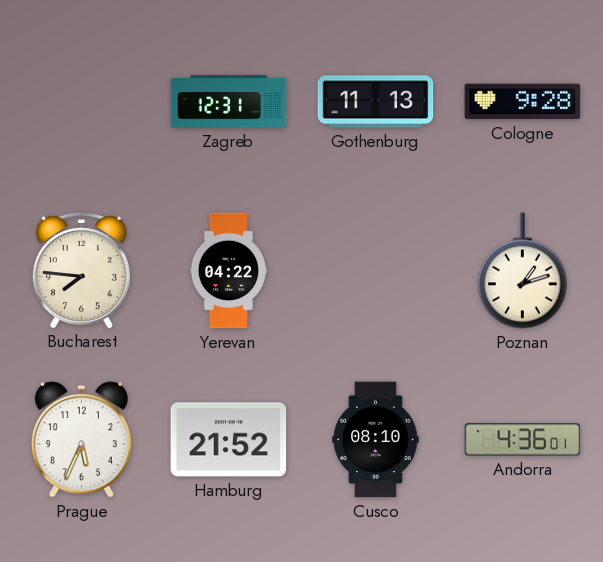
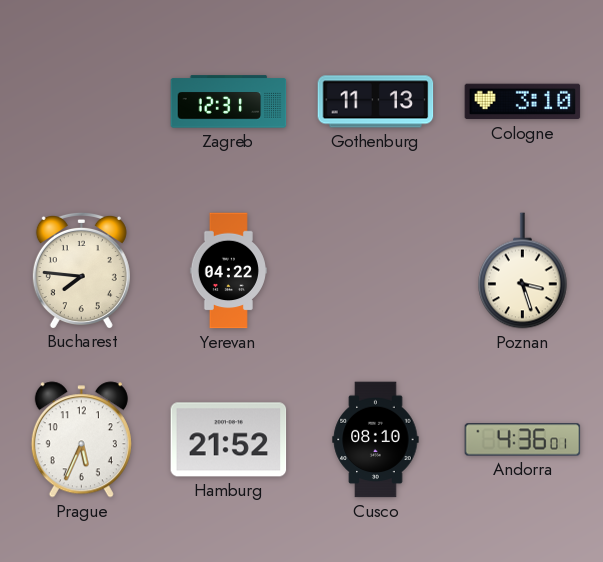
Cologne: 9:28 -> 3:10 (523, 102)
Poznan: 1:12 -> 3:27 (523, 271)
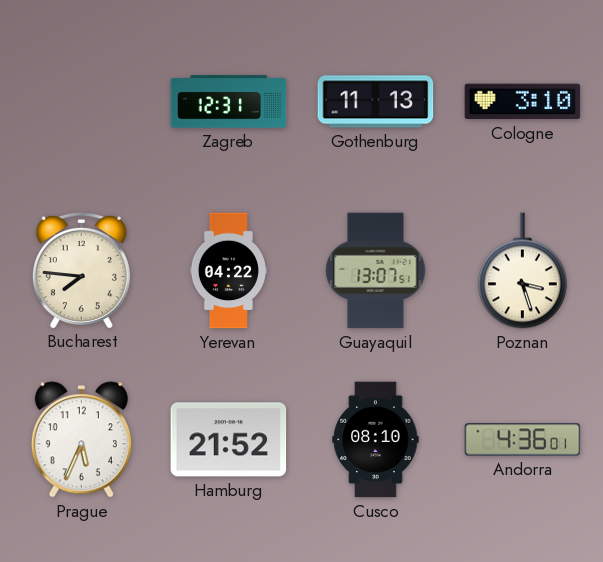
Guayaquil: none -> 13:07 (376, 271)
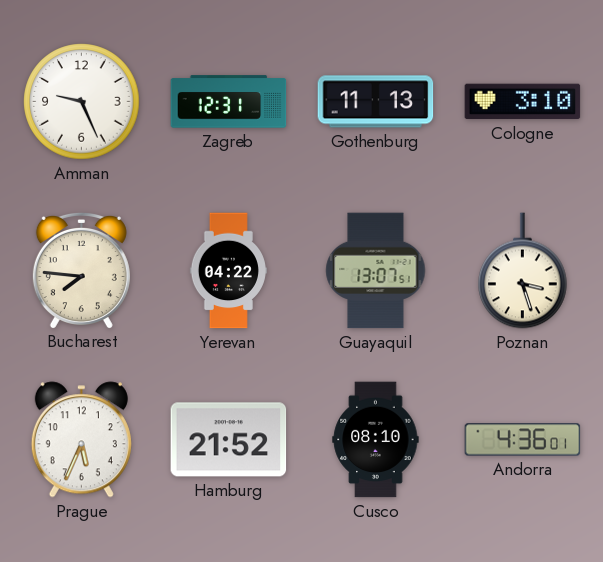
Amman: none -> 9:26 (82, 102)
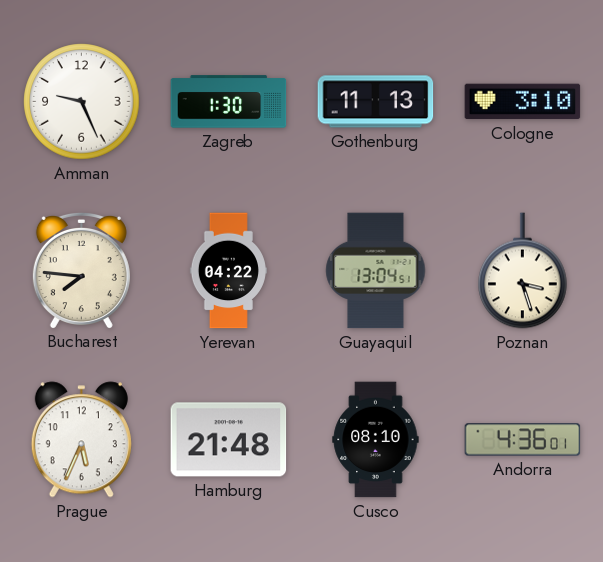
Zagreb: 12:31 -> 1:30 (229, 102)
Guayaquil: 13:07 -> 13:04 (376, 271)
Hamburg: 21:52 -> 21:48 (229, 440)
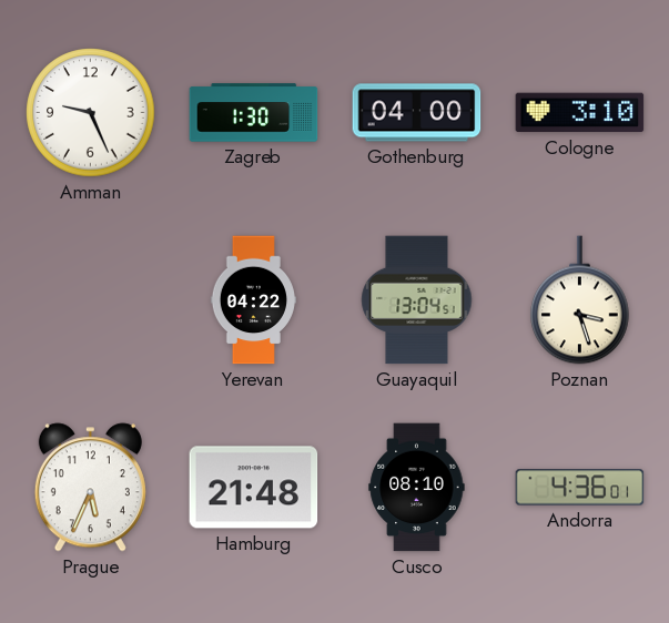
Gothenburg: 11:13 -> 04:00 (417, 113)
Bucharest: 7:46 -> none (81, 270)
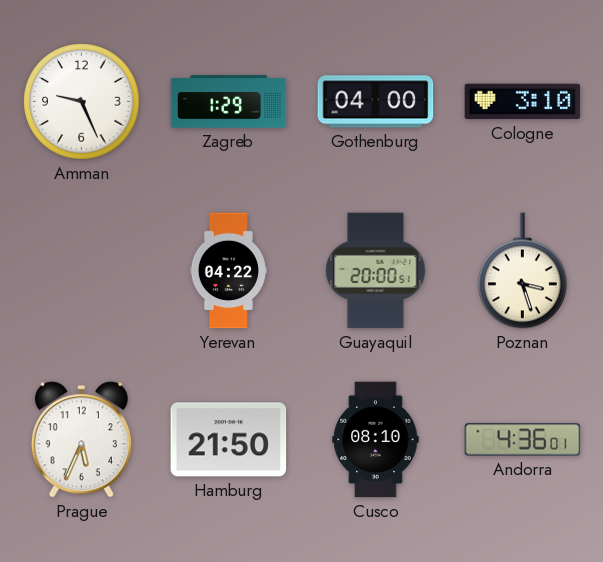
Zagreb: 1:30 -> 1:29 (229, 102)
Guayaquil: 13:04 -> 20:00 (376, 271)
Hamburg: 21:48 -> 21:50 (229, 440)
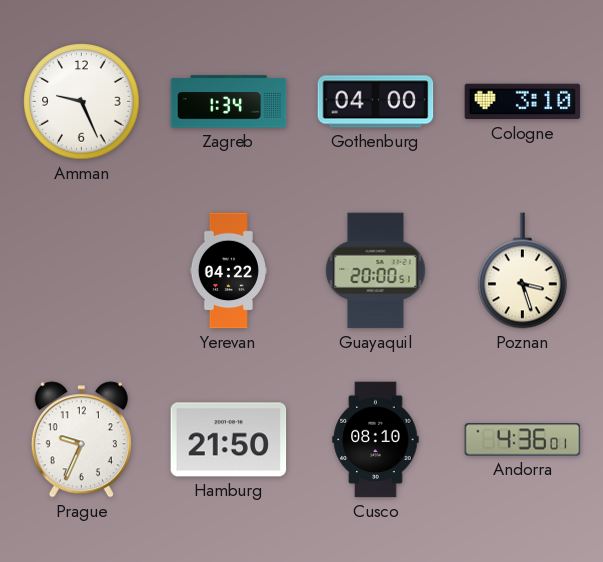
Zagreb: 1:29 -> 1:34 (229, 102)
Prague: 5:34 -> 9:34 (81, 440)
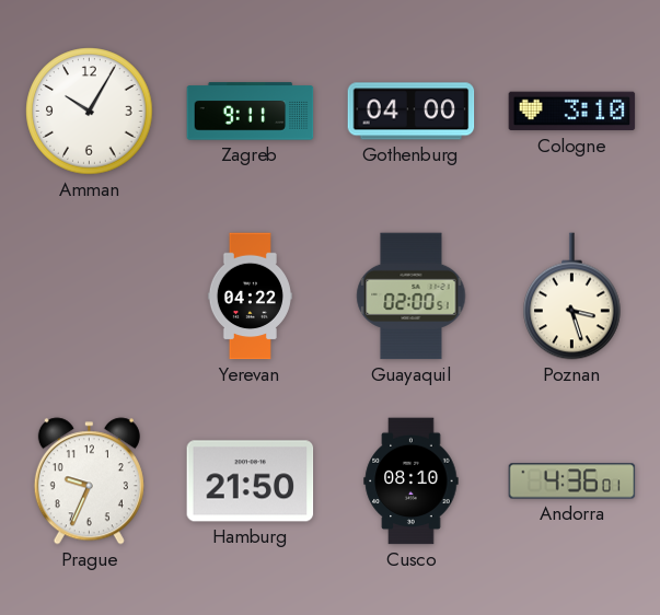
Amman: 9:26 -> 10:05 (90, 112)
Zagreb: 1:34 -> 9:11 (251, 112)
Guayaquil: 20:00 -> 02:00 (412, 297)
